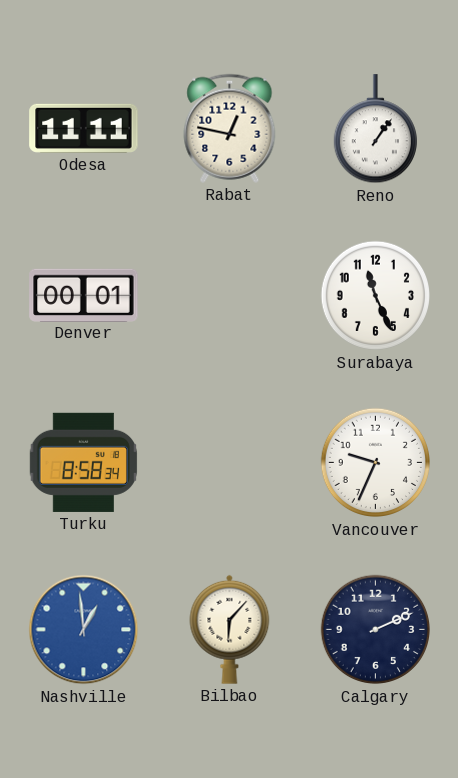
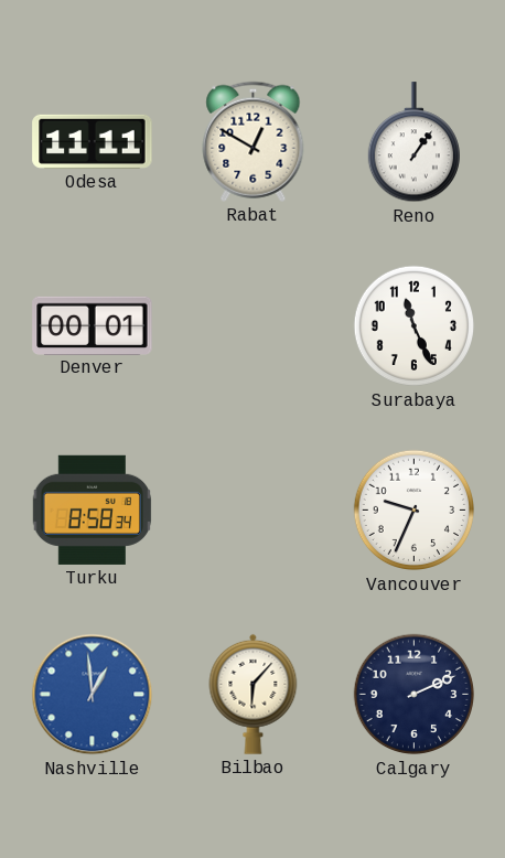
Rabat: 12:47 -> 12:50 (254, 141)
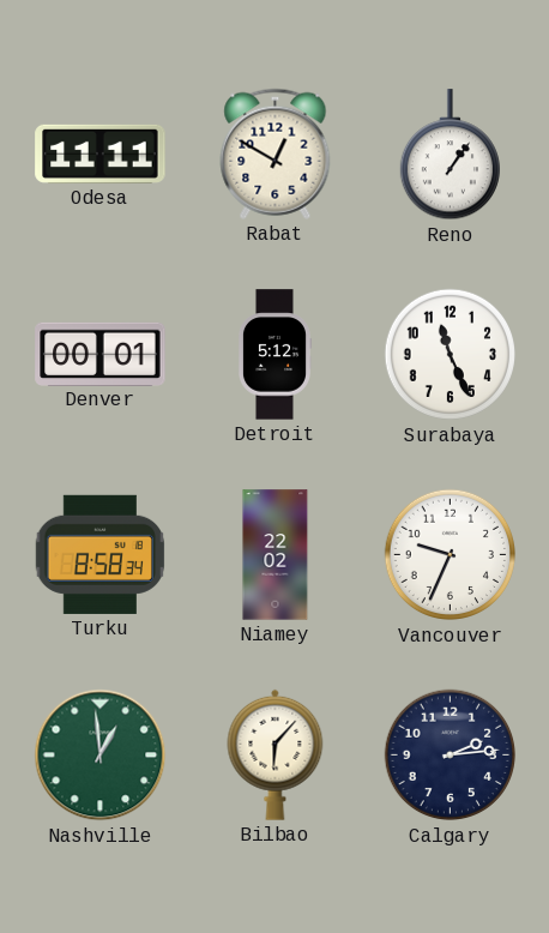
Detroit: none -> 5:12 (273, 355)
Niamey: none -> 22:02 (276, 555)
Nashville dial: blue -> green (101, 756)
Calgary: 2:11 -> 2:14 (451, 756)
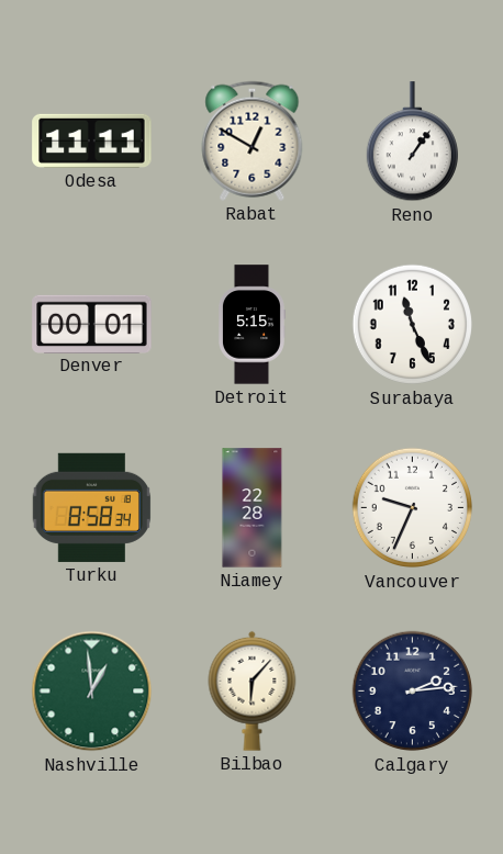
Detroit: 5:12 -> 5:15 (250, 325)
Niamey: 22:02 -> 22:28 (253, 508)
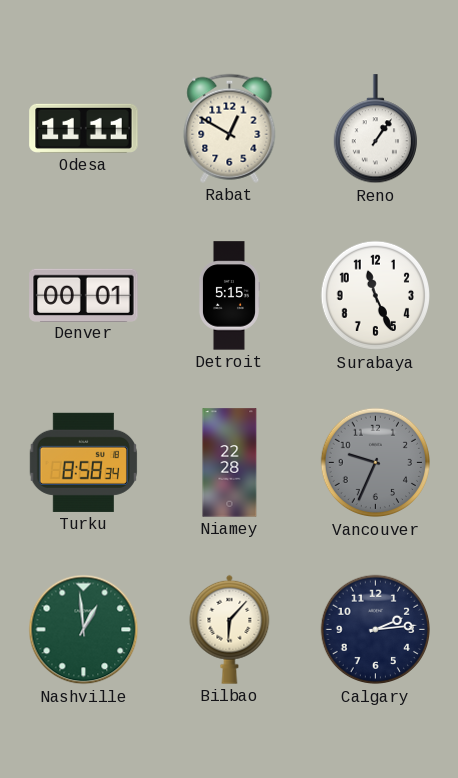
Vancouver dial: white -> grey (376, 463)
